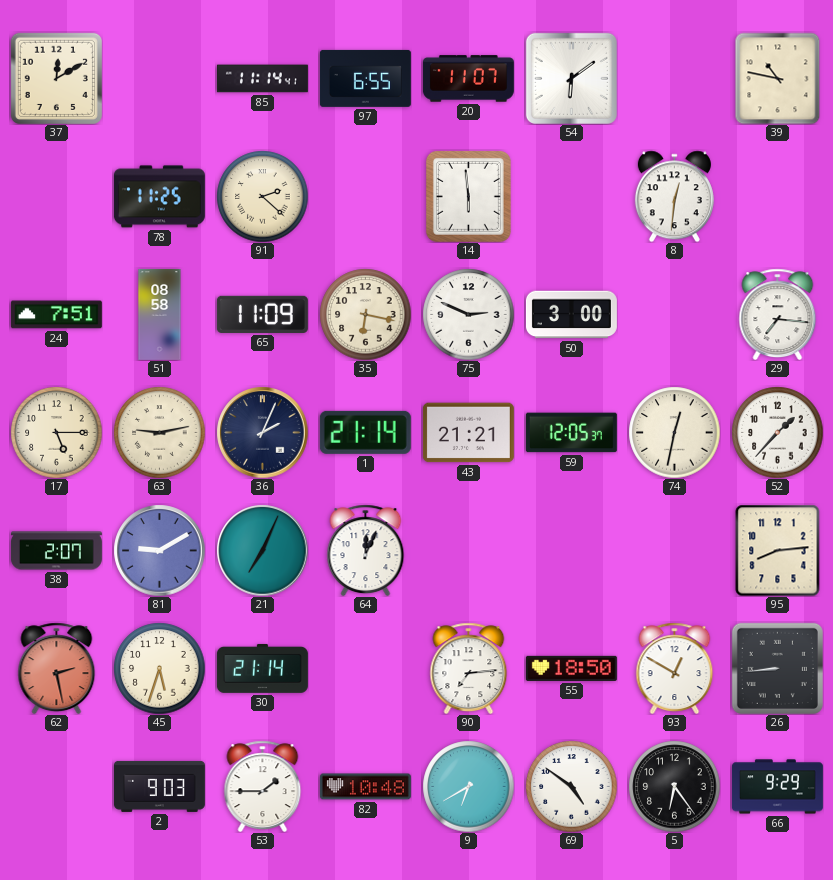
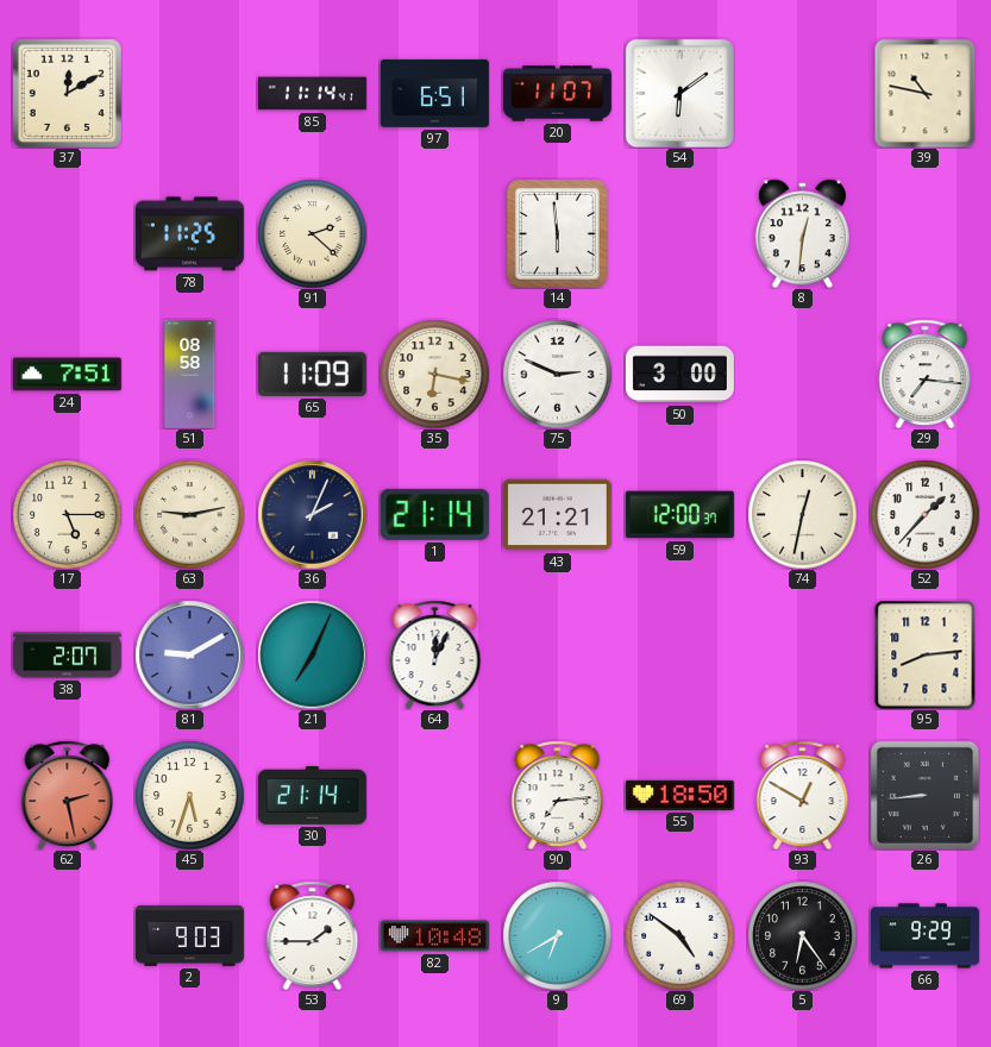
97: 6:55 -> 6:51 (434, 93)
59: 12:05 -> 12:00 (679, 515)
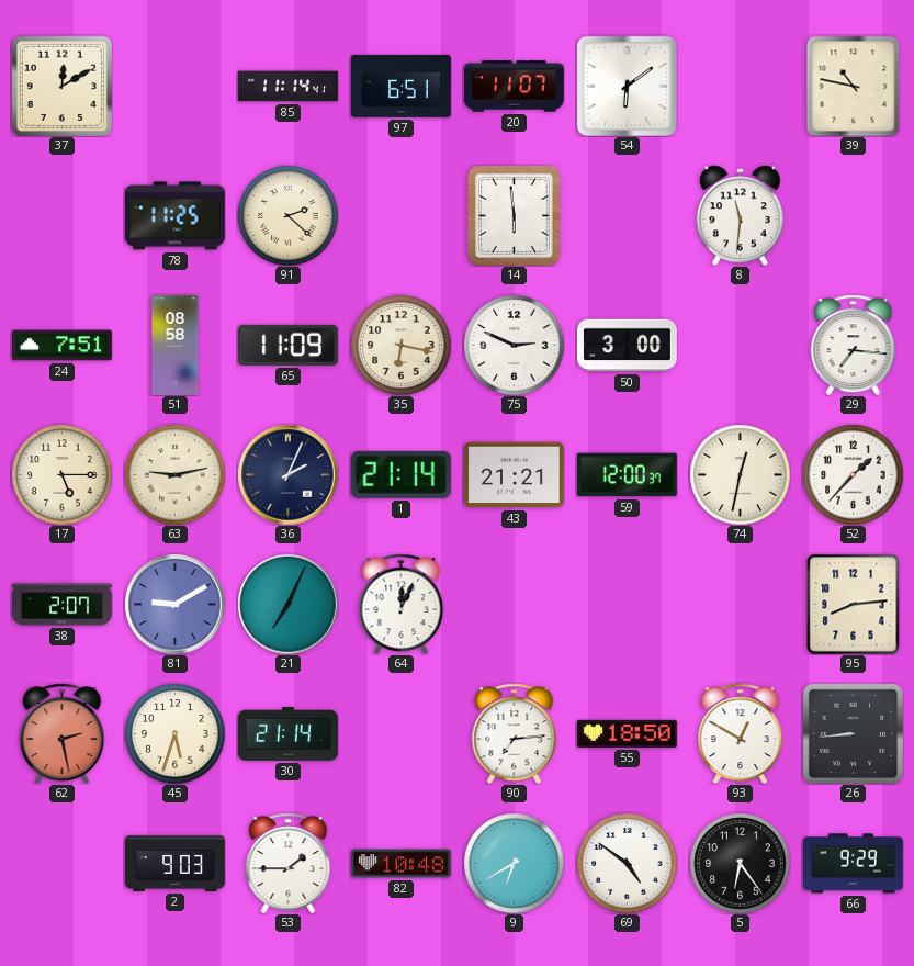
8: 12:31 -> 11:31 (740, 215)
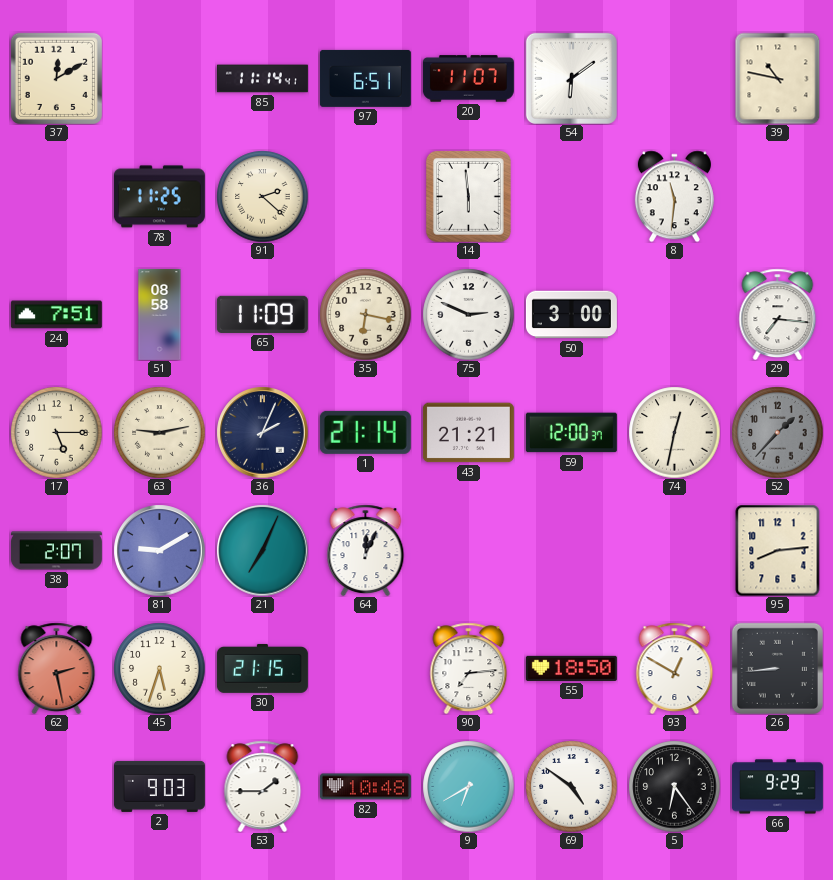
52 dial: white -> grey (777, 432)
30: 21:14 -> 21:15 (262, 668)
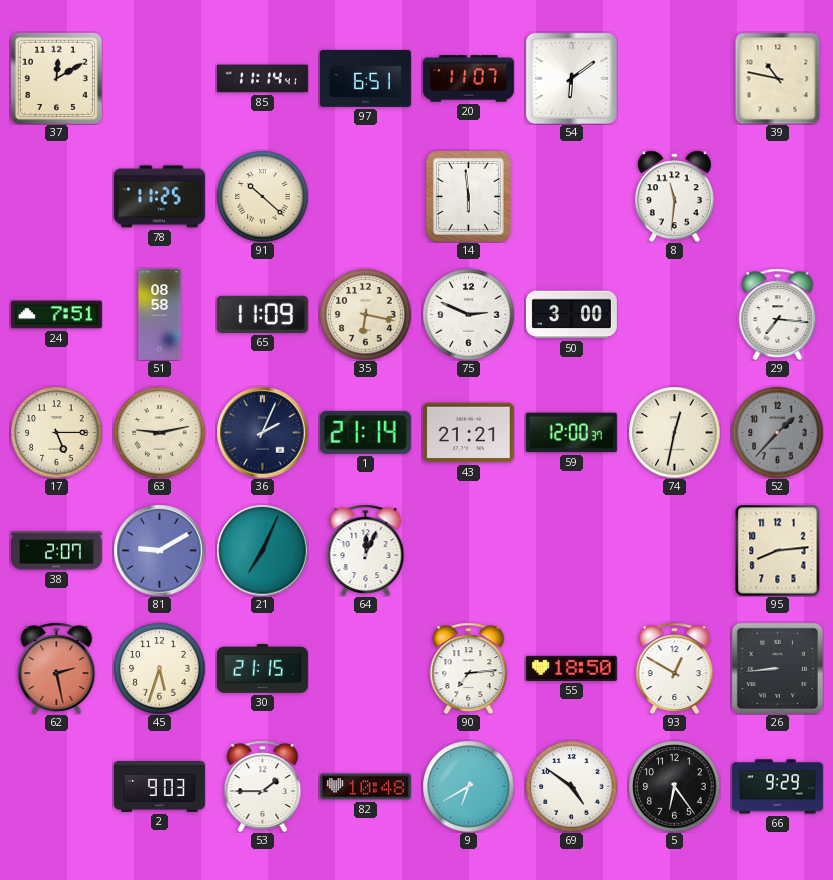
91: 2:22 -> 10:22 (262, 196)
